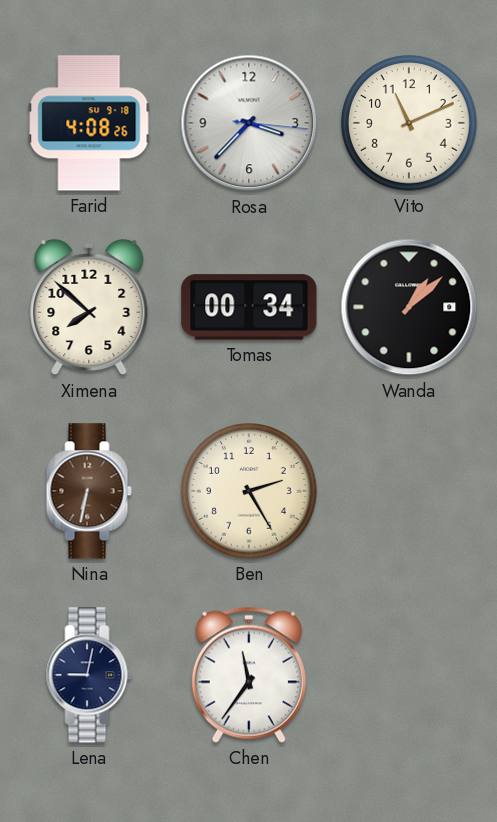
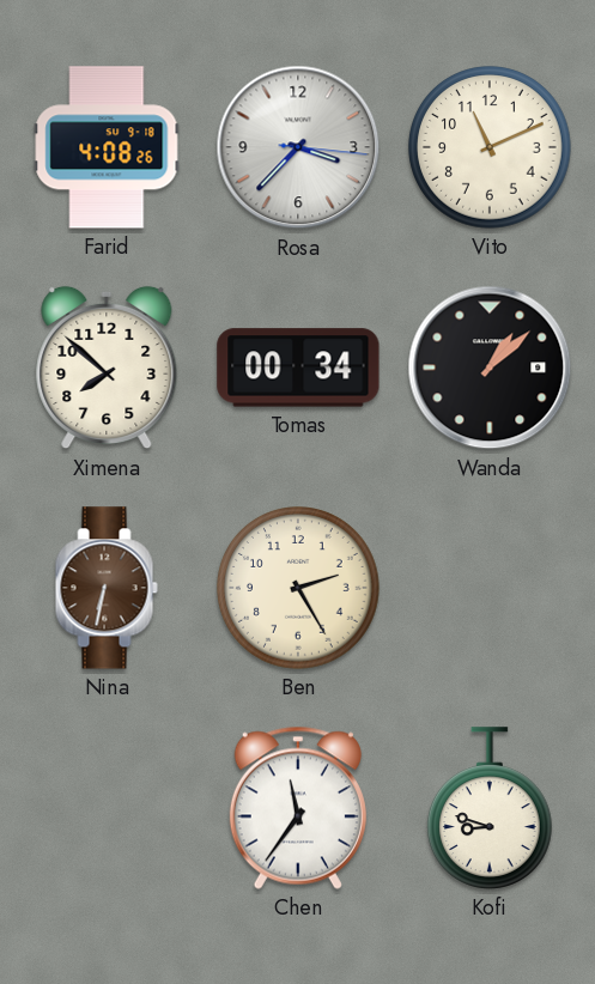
Lena: 9:02 -> none (89, 675)
Kofi: none -> 8:48 (490, 808)
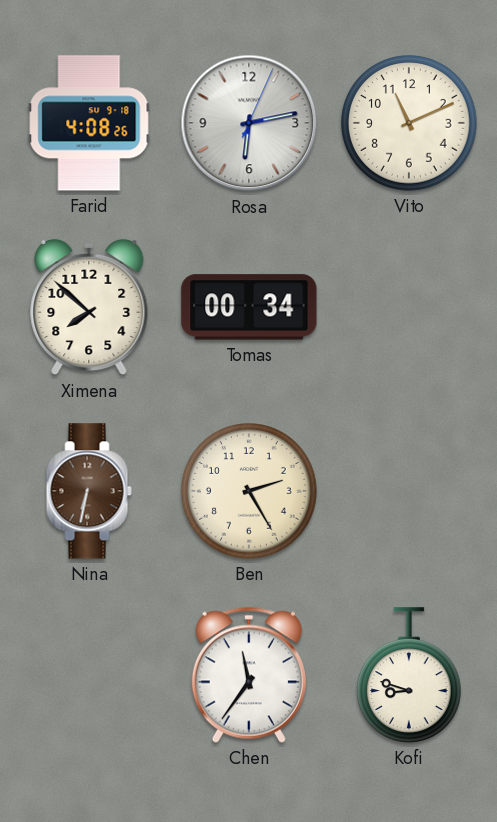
Rosa: 3:37 -> 6:13 (249, 123)
Wanda: 1:08 -> none (490, 368)
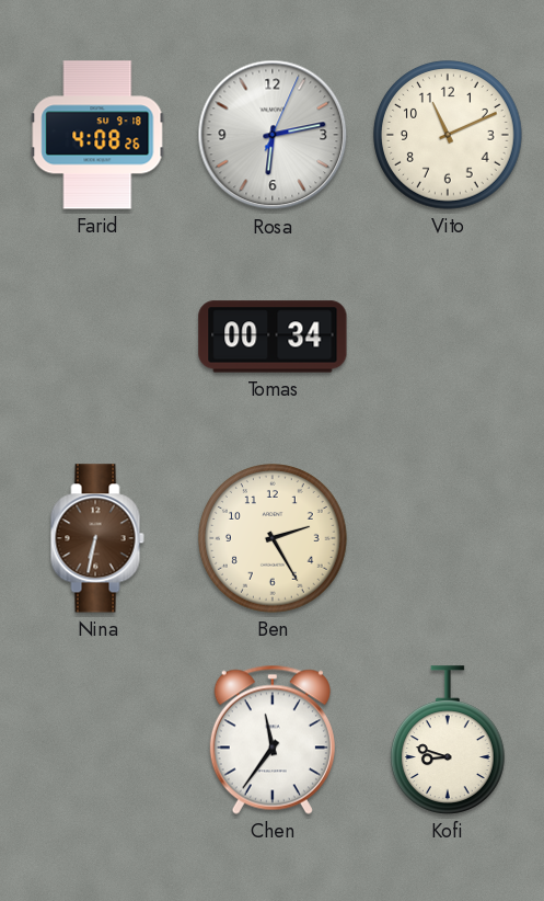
Ximena: 7:52 -> none (89, 307)
